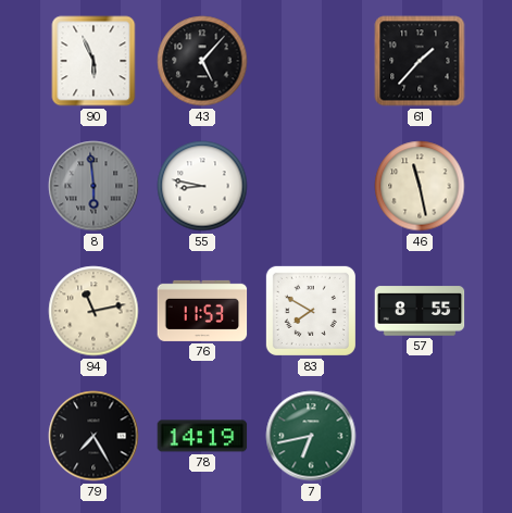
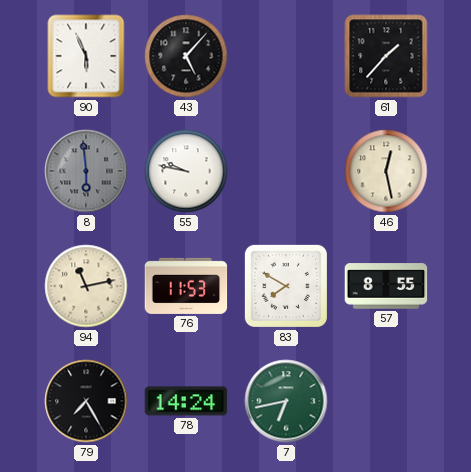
55: 8:47 -> 9:47 (186, 171)
46: 11:28 -> 12:28 (386, 171)
78: 14:19 -> 14:24 (186, 401)
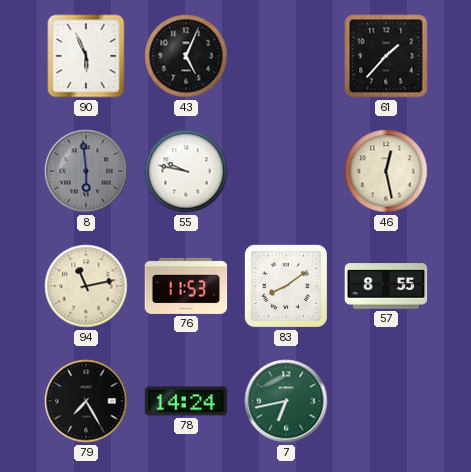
43: 5:07 -> 5:04 (186, 56)
83: 7:50 -> 8:09 (286, 286)
